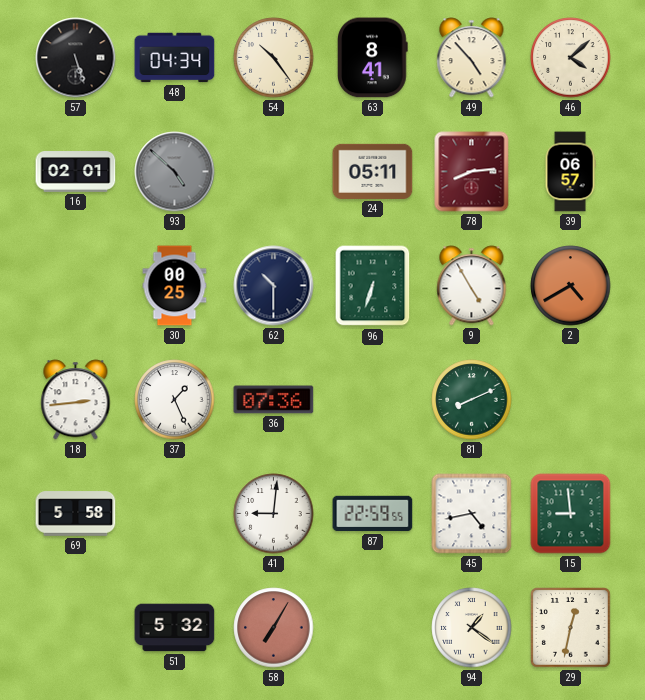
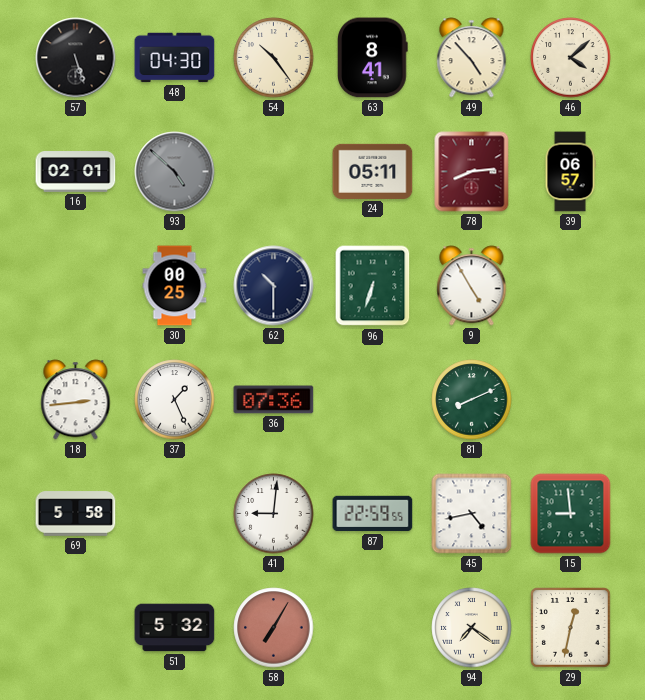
48: 04:34 -> 04:30 (175, 58)
2: 4:40 -> none (571, 286)
94: 1:21 -> 7:21 (472, 628)
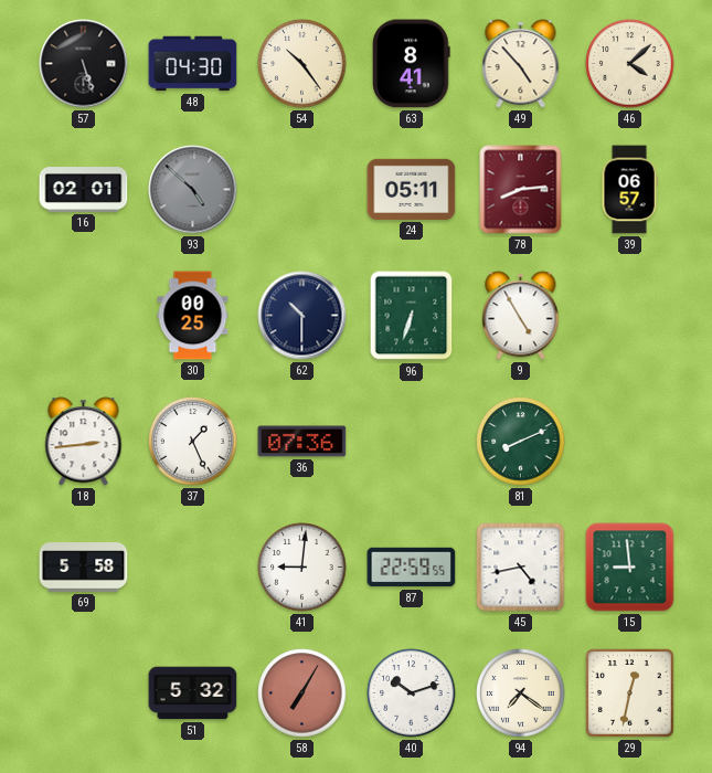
40: none -> 10:12 (412, 693)
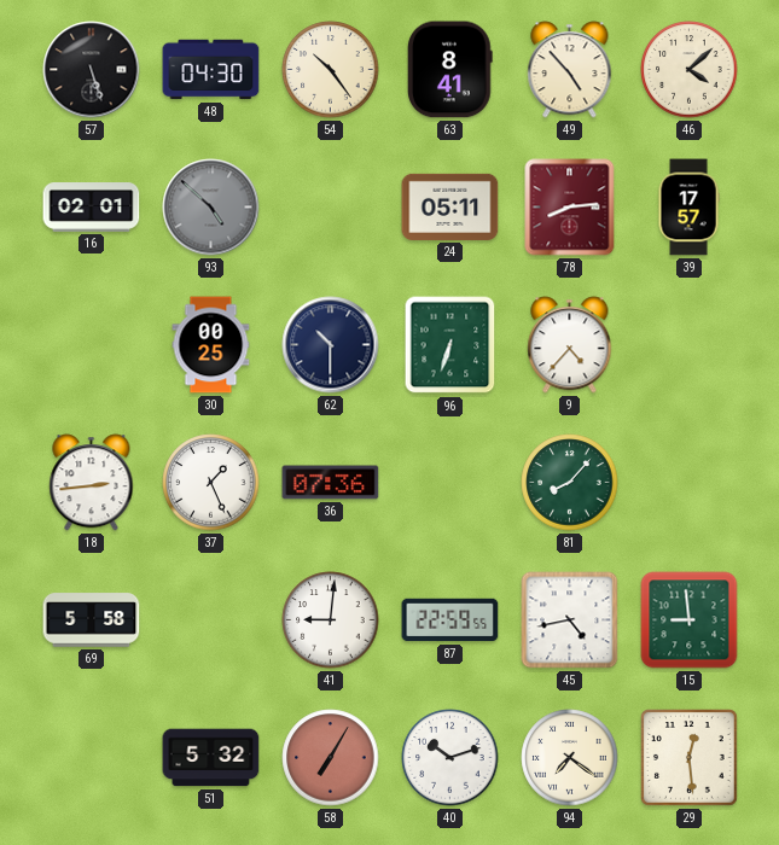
39: 06:57 -> 17:57 (688, 208)
9: 4:55 -> 4:37 (570, 345)
81: 8:11 -> 8:07 (570, 483)
29: 12:32 -> 12:29 (690, 758)
